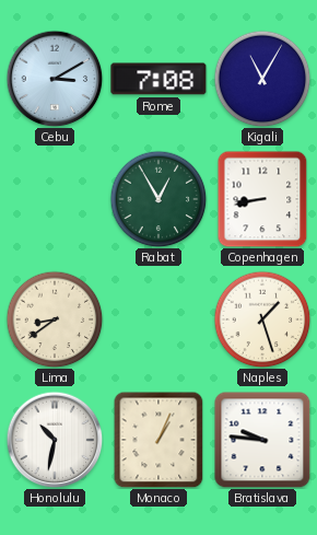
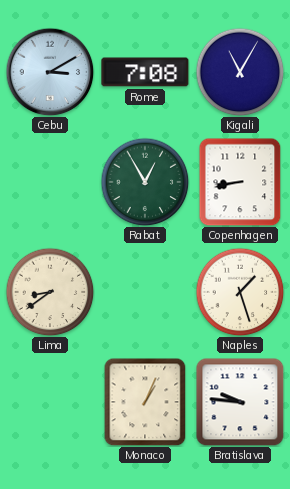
Honolulu: 10:32 -> none (55, 440)
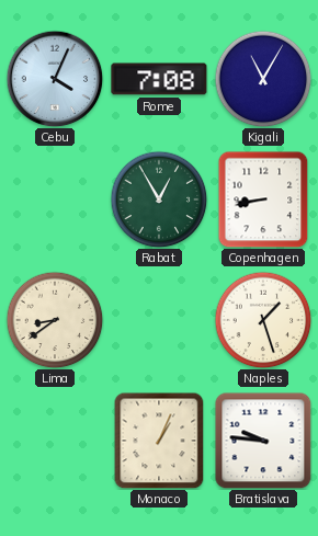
Cebu: 3:10 -> 4:04 (55, 79)
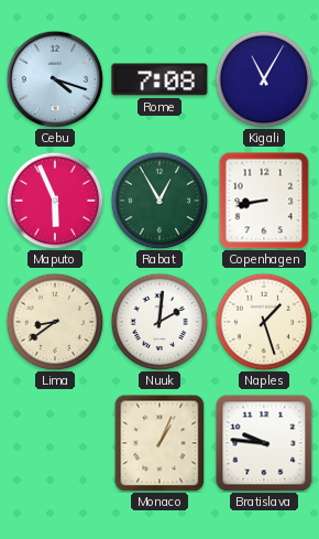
Cebu: 4:04 -> 4:18 (55, 79)
Maputo: none -> 5:56 (55, 201)
Nuuk: none -> 2:01 (159, 322)
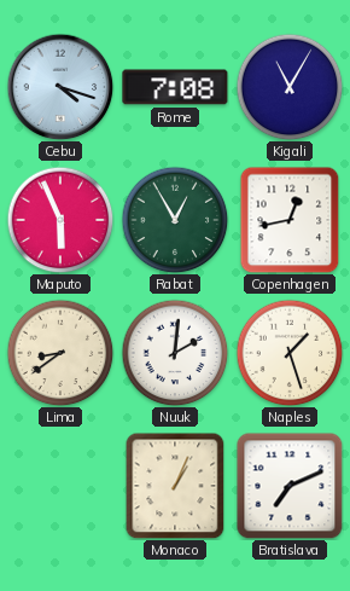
Copenhagen: 8:43 -> 12:43 (290, 220)
Bratislava: 9:46 -> 7:11 (290, 486)
